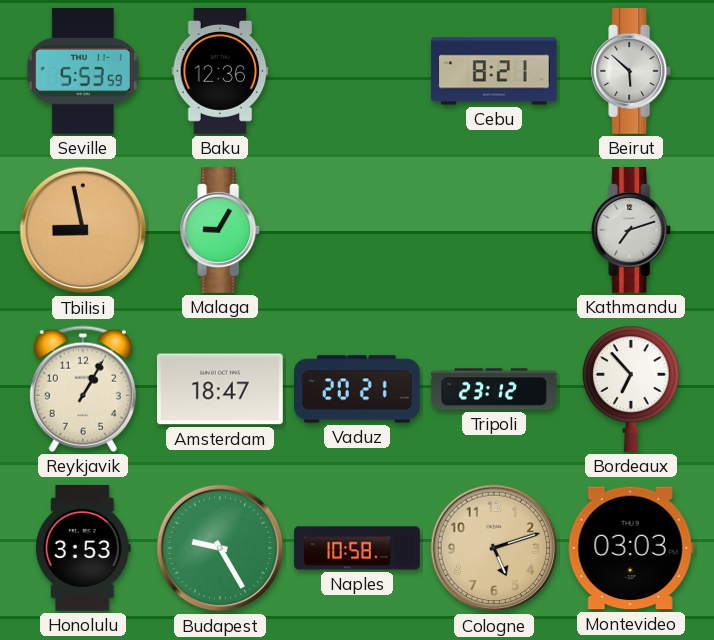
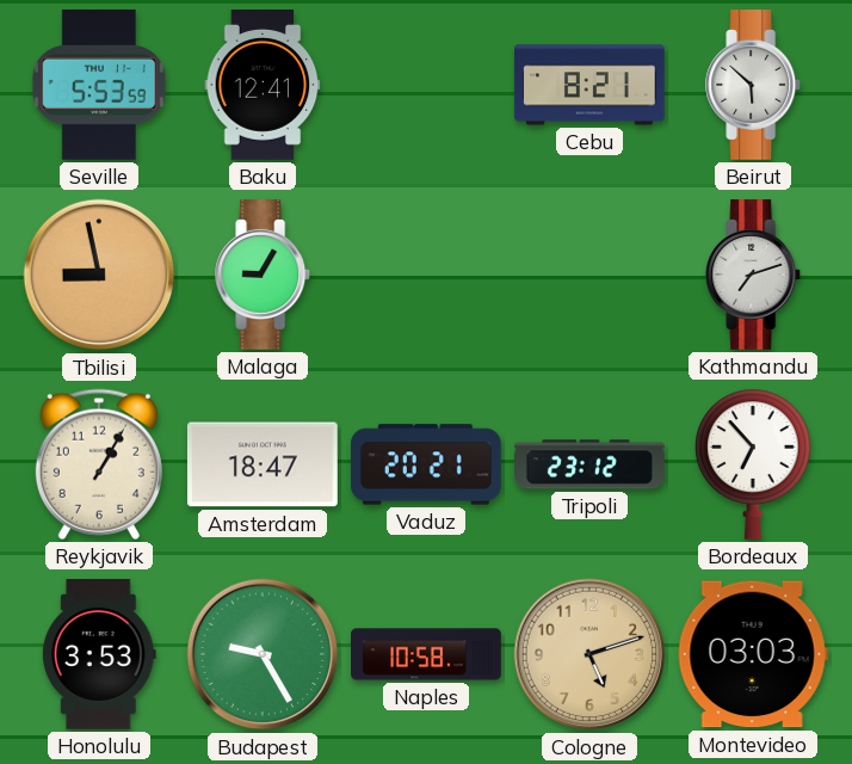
Baku: 12:36 -> 12:41 (263, 86)
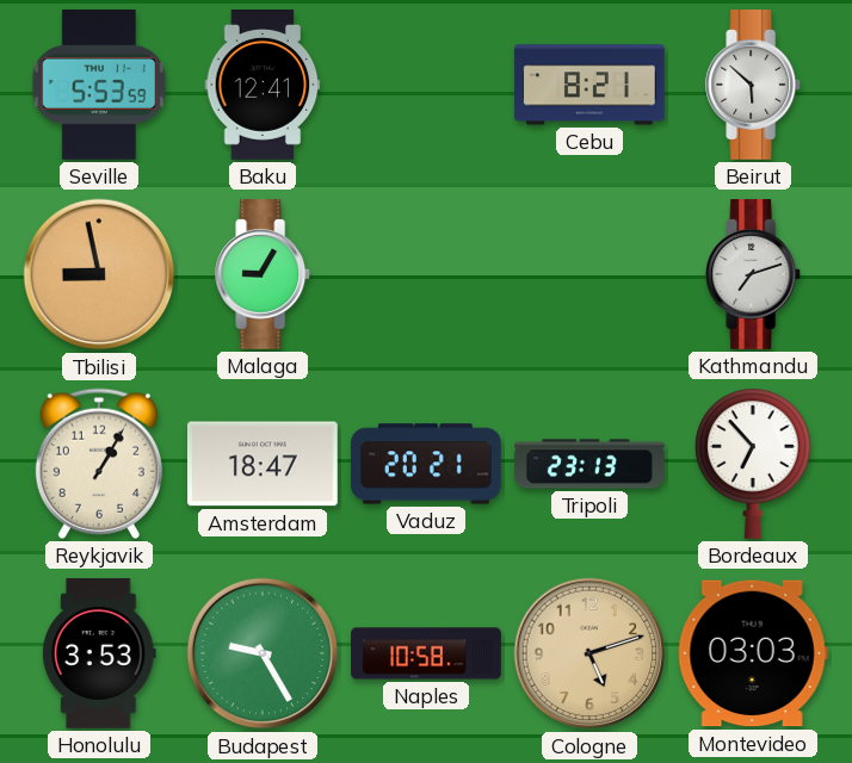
Tripoli: 23:12 -> 23:13 (591, 464)
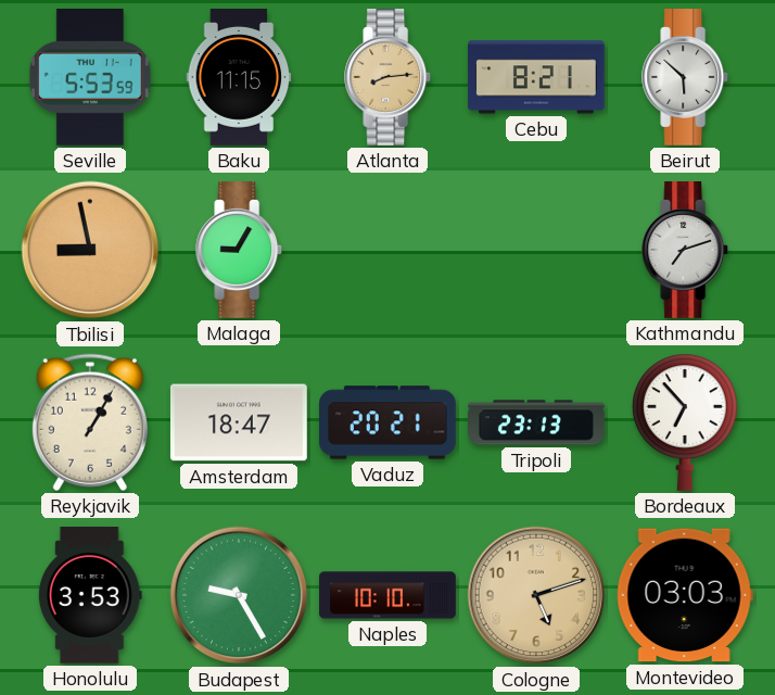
Baku: 12:41 -> 11:15 (239, 78)
Atlanta: none -> 8:14 (389, 78)
Naples: 10:58 -> 10:10 (387, 595)
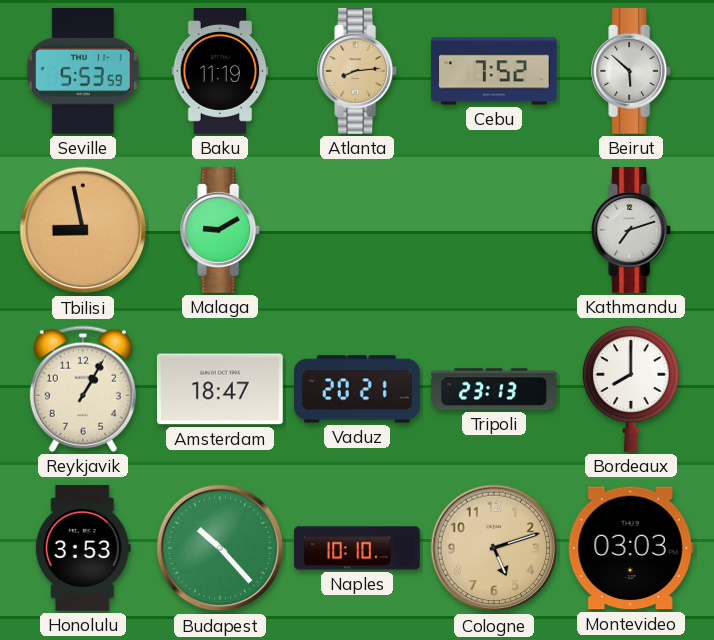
Baku: 11:15 -> 11:19 (220, 72)
Cebu: 8:21 -> 7:52 (494, 71)
Malaga: 9:05 -> 9:10 (221, 231)
Bordeaux: 6:53 -> 8:00 (631, 389)
Budapest: 9:25 -> 10:23 (220, 548)
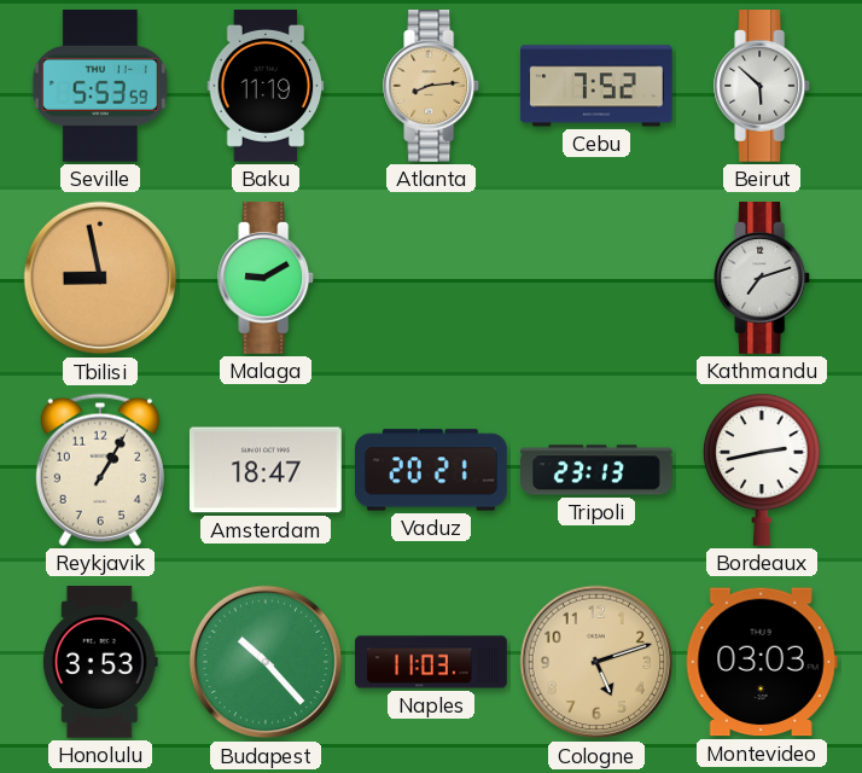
Bordeaux: 8:00 -> 2:43 (762, 470)
Naples: 10:10 -> 11:03 (431, 662)
